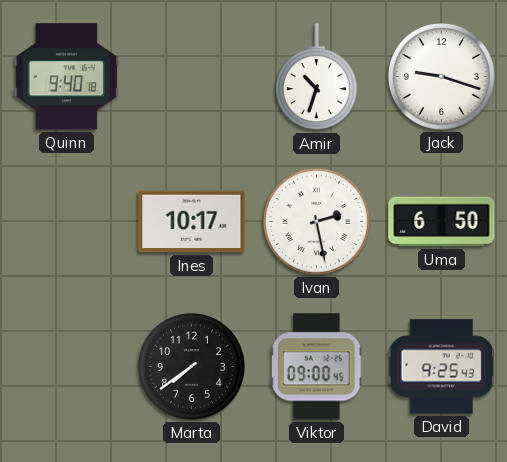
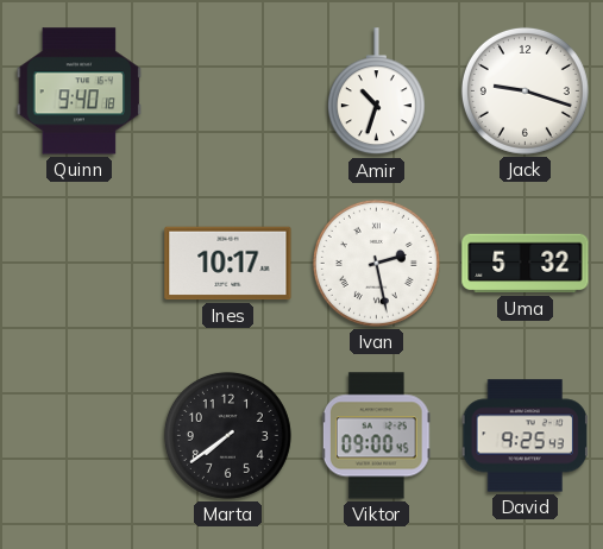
Uma: 6:50 -> 5:32 (526, 264)
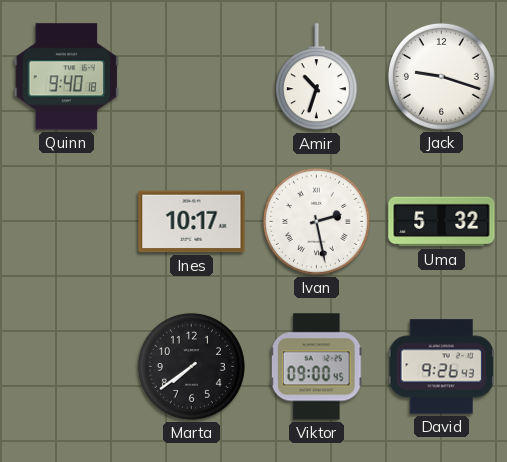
David: 9:25 -> 9:26 (441, 367)
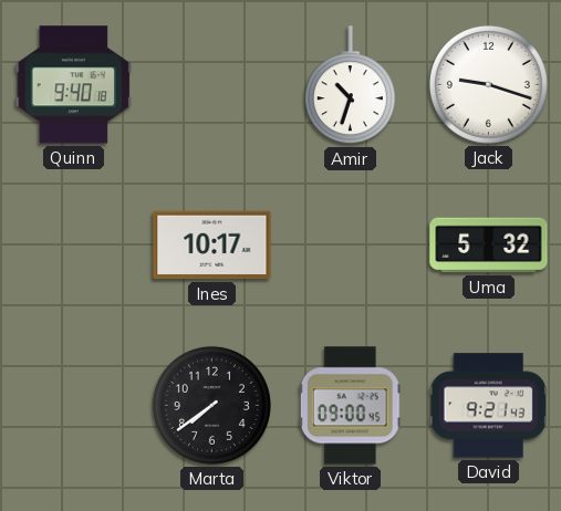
Ivan: 2:28 -> none (316, 221)
David: 9:26 -> 9:21 (488, 406)
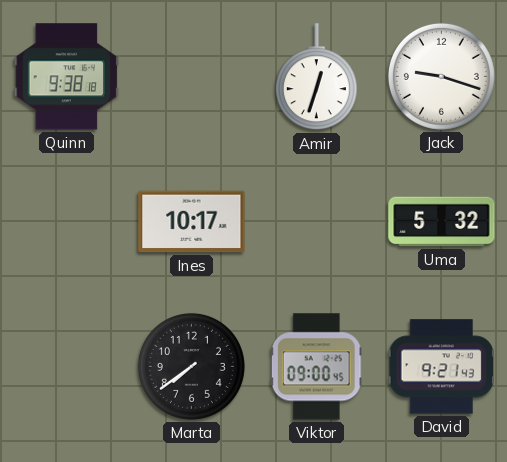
Quinn: 9:40 -> 9:38 (67, 77)
Amir: 10:33 -> 12:33 (316, 77)
